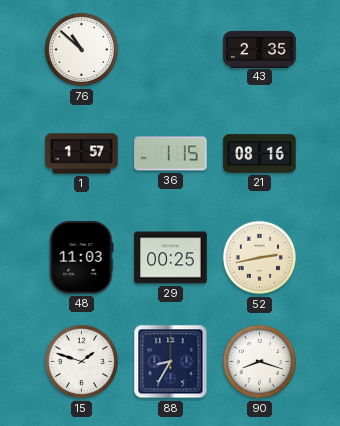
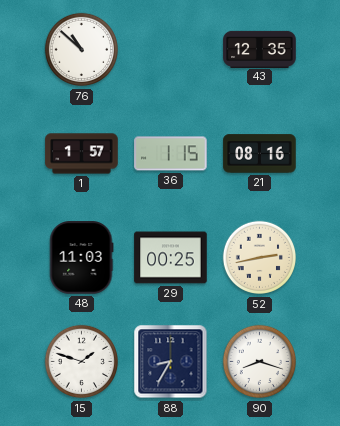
43: 2:35 -> 12:35 (260, 49)
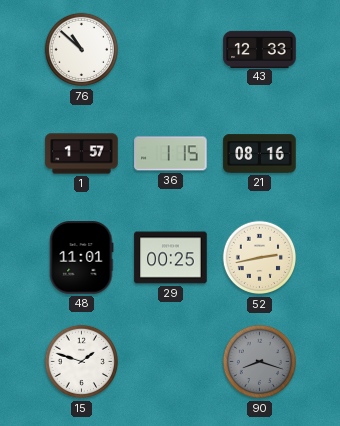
43: 12:35 -> 12:33 (260, 49)
48: 11:03 -> 11:01 (82, 258)
88: 8:35 -> none (171, 362)
90 dial: white -> grey (260, 362)
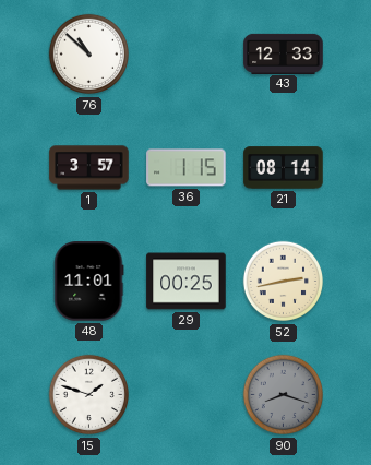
1: 1:57 -> 3:57 (89, 168)
21: 08:16 -> 08:14 (284, 168)
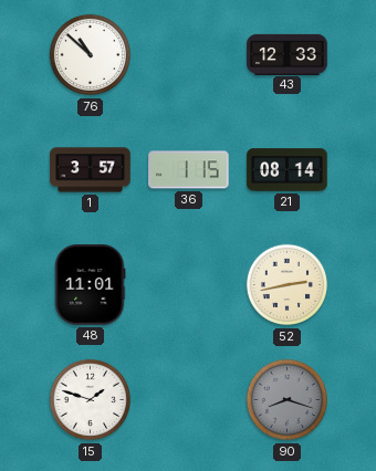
29: 00:25 -> none (187, 282)
